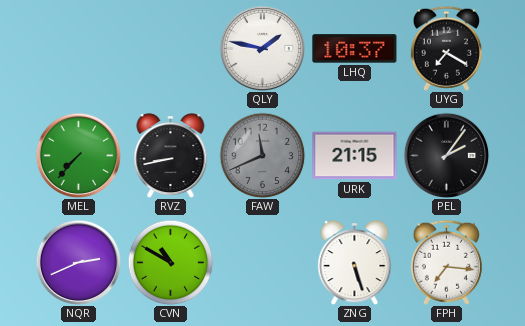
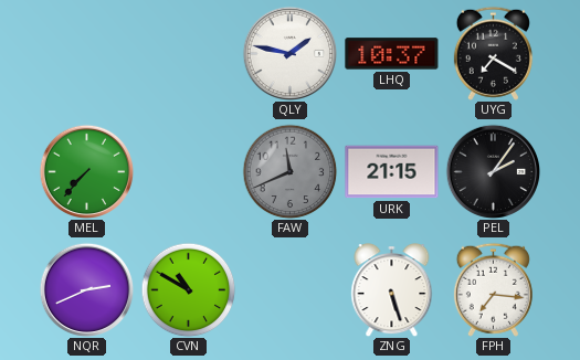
RVZ: 8:43 -> none (171, 156)
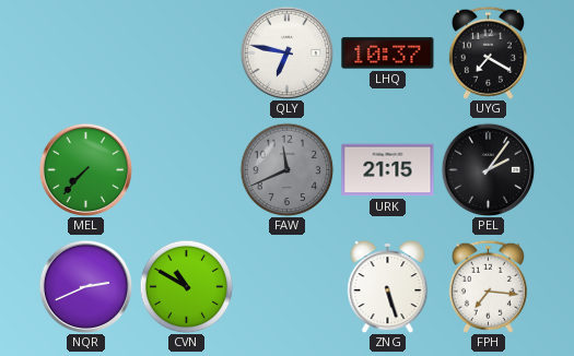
QLY: 1:47 -> 6:47 (286, 52)
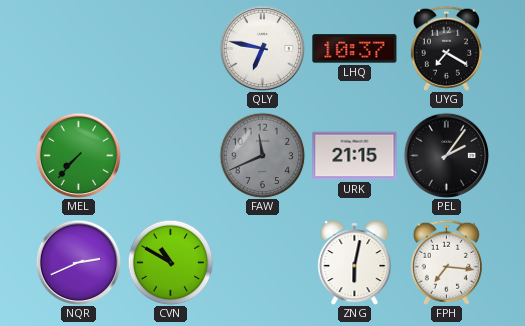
ZNG: 5:27 -> 6:02 (355, 263)
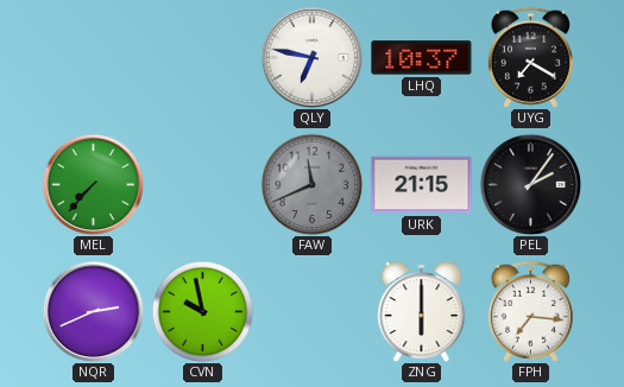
CVN: 10:50 -> 9:58 (202, 311)
ZNG: 6:02 -> 6:00 (422, 312)
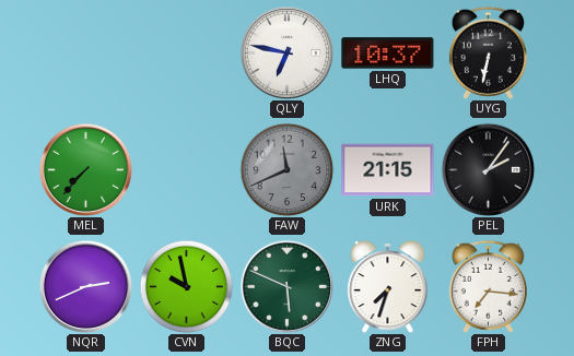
UYG: 7:20 -> 6:32 (488, 52)
BQC: none -> 5:49 (286, 286)
ZNG: 6:00 -> 7:33 (388, 287)
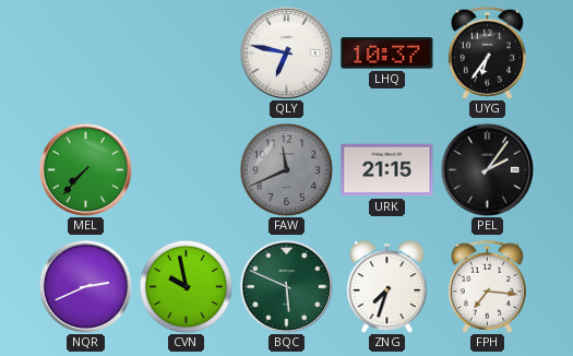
UYG: 6:32 -> 6:36 (487, 52)
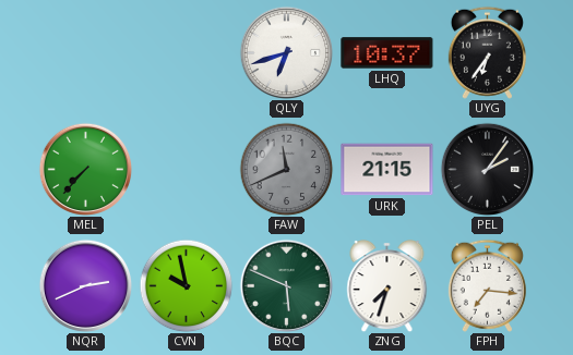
QLY: 6:47 -> 6:42 (286, 52)
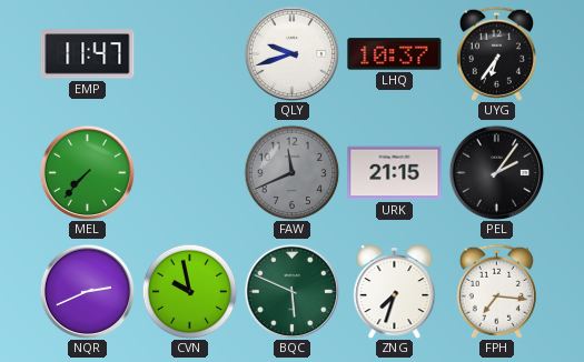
EMP: none -> 11:47 (88, 54)
QLY: 6:42 -> 9:42 (291, 53)
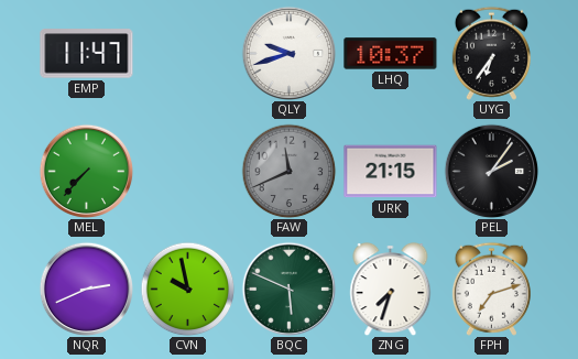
FPH: 7:16 -> 7:12 (491, 289)
